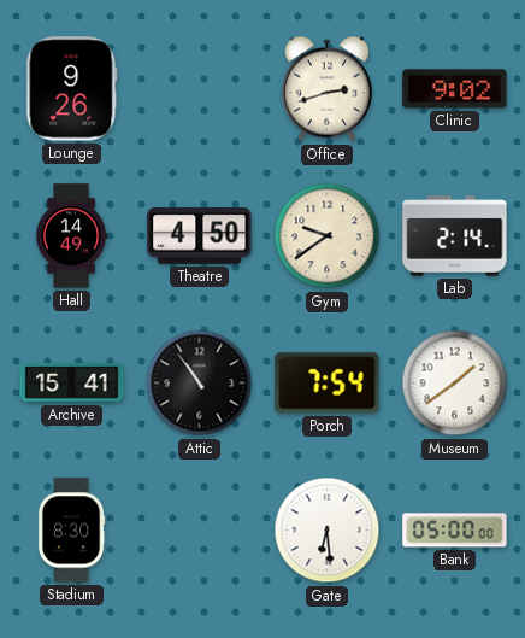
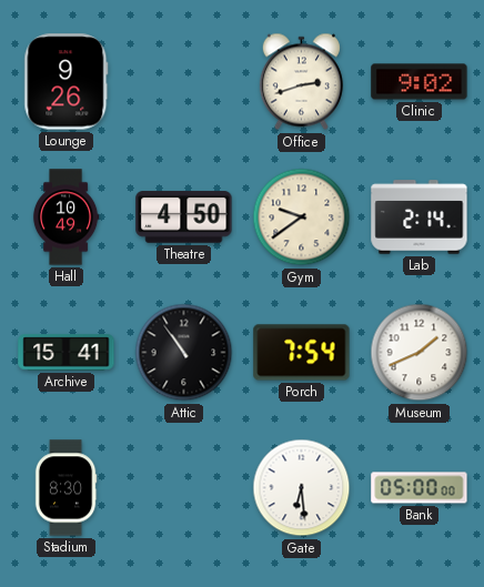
Hall: 14:49 -> 10:49 (65, 217)
Museum: 1:39 -> 1:41 (420, 353)
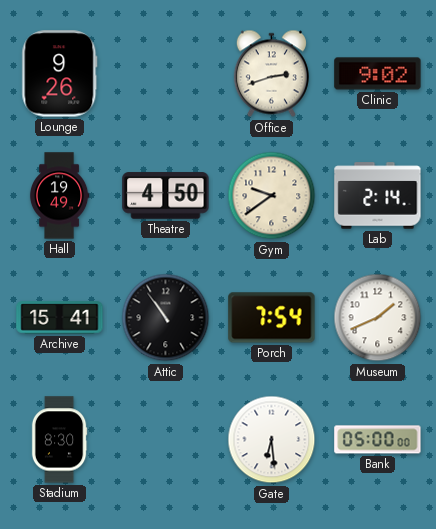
Hall: 10:49 -> 19:49 (59, 196)
